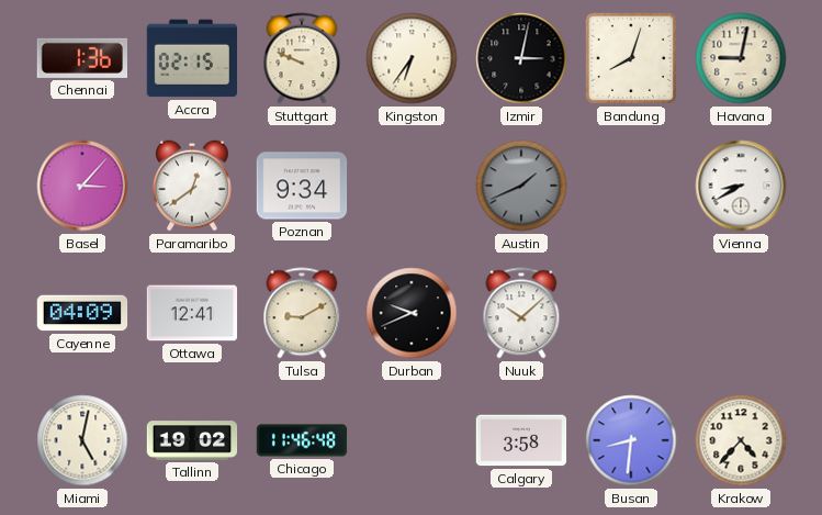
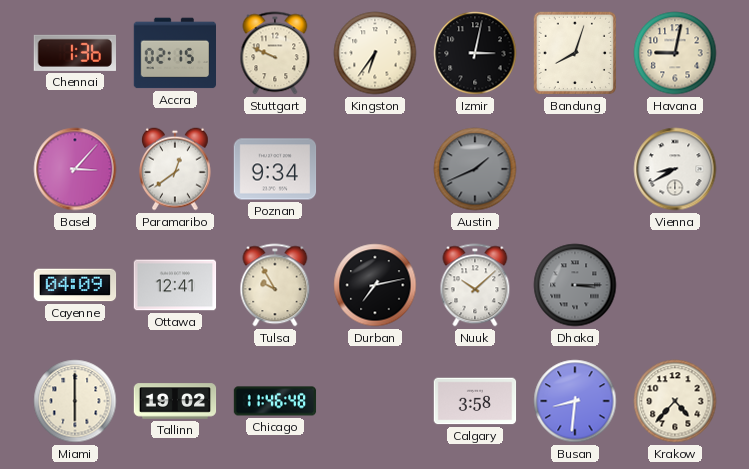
Tulsa: 9:10 -> 9:55 (275, 285)
Durban: 9:41 -> 7:13 (375, 285)
Dhaka: none -> 3:15 (575, 285)
Miami: 5:02 -> 6:00 (75, 401)
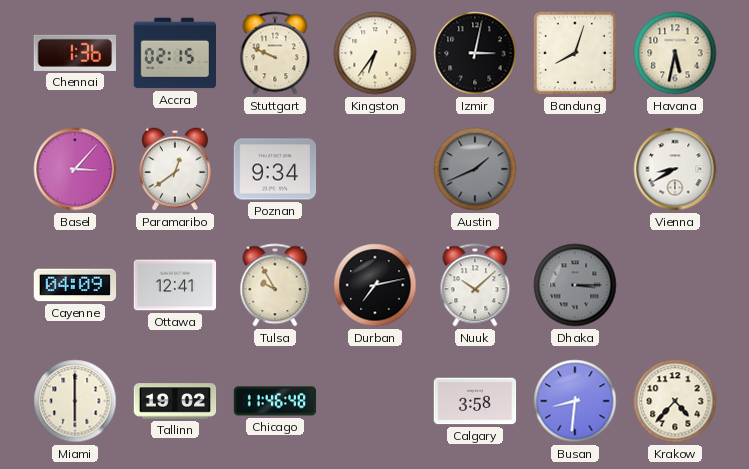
Havana: 9:02 -> 5:32 (675, 53)
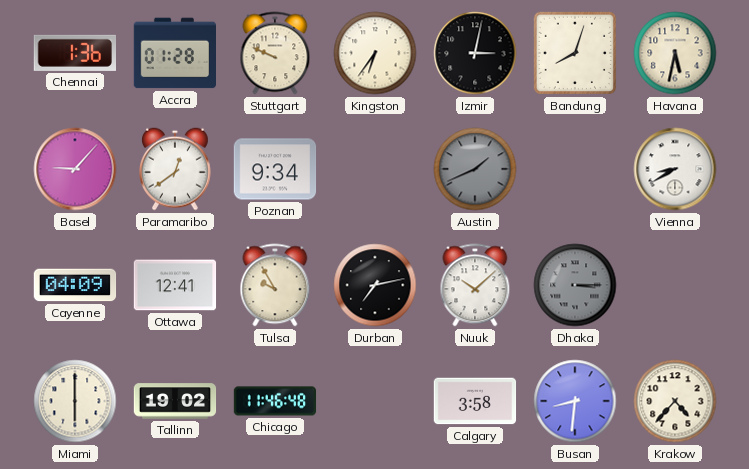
Accra: 02:15 -> 01:28 (175, 53)
Basel: 3:07 -> 9:07 (75, 169)
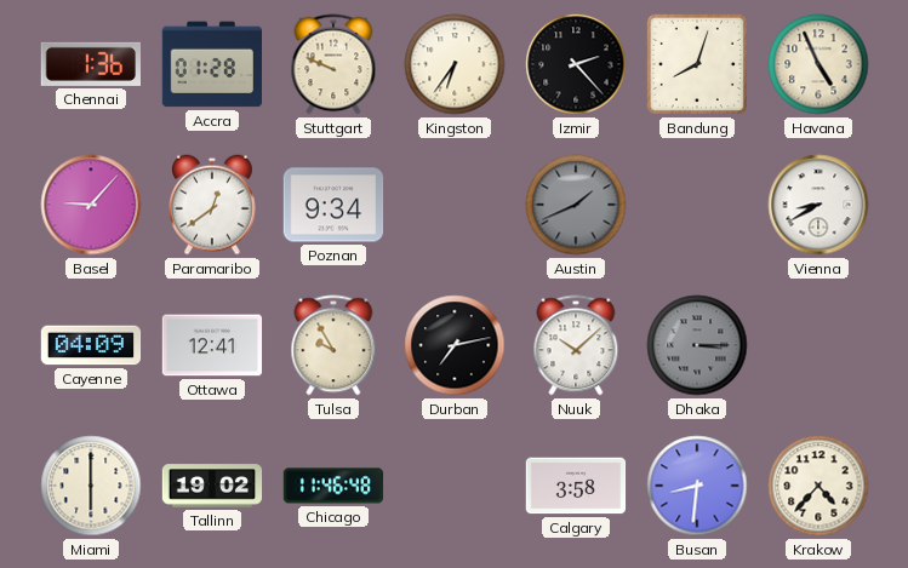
Izmir: 3:02 -> 2:23 (576, 64)
Havana: 5:32 -> 4:56 (818, 64)
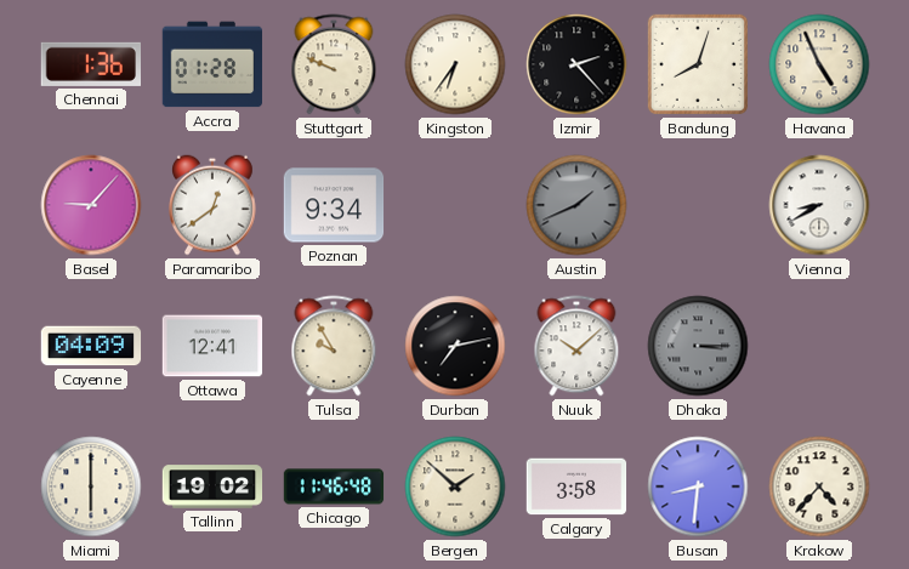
Bergen: none -> 1:52 (455, 487)
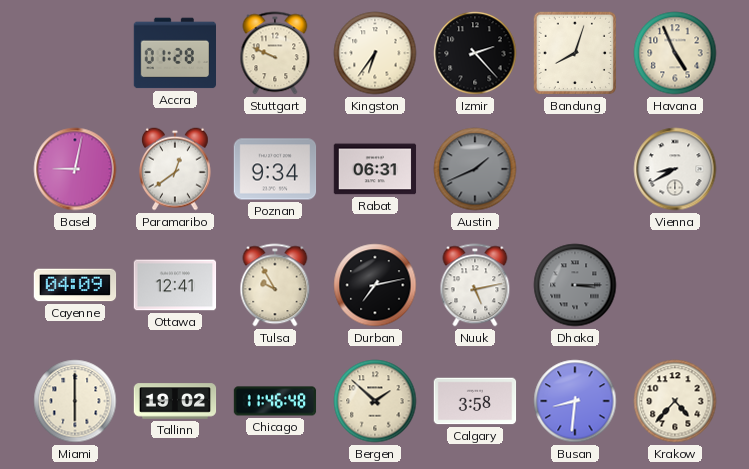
Chennai: 1:36 -> none (90, 64)
Basel: 9:07 -> 9:02 (75, 169)
Rabat: none -> 06:31 (375, 169)
Nuuk: 10:08 -> 5:13 (475, 285)
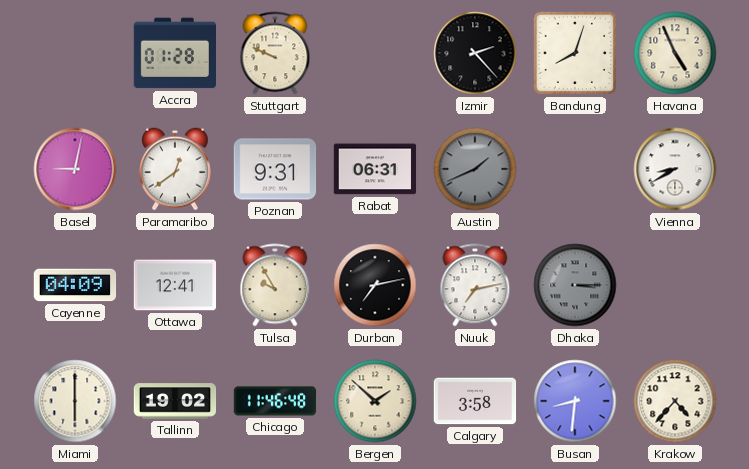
Kingston: 6:36 -> none (375, 53)
Poznan: 9:34 -> 9:31 (275, 169)
Nuuk: 5:13 -> 7:13 (475, 285)
